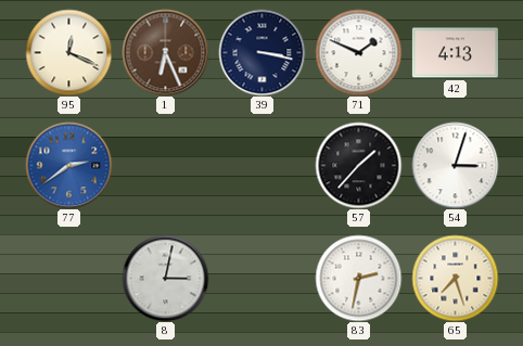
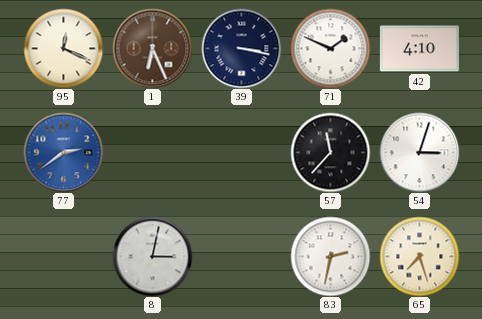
42: 4:13 -> 4:10 (419, 49)
57: 1:37 -> 11:37 (330, 152)
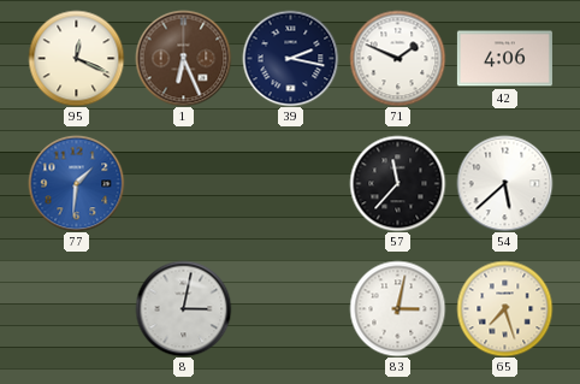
39: 3:17 -> 2:17 (290, 58)
42: 4:10 -> 4:06 (504, 59)
77: 2:39 -> 1:31 (76, 183)
54: 3:03 -> 5:38 (504, 183)
83: 2:32 -> 3:02 (397, 308)
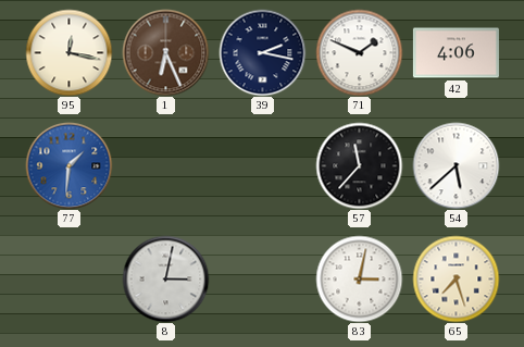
95: 12:19 -> 12:17 (68, 52)
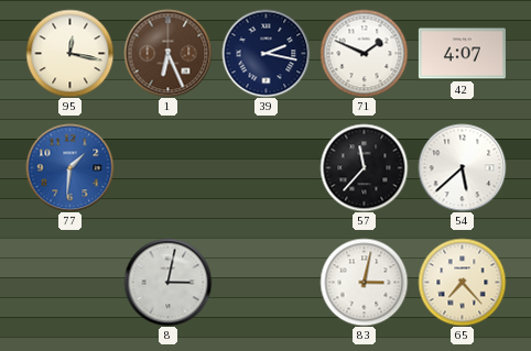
42: 4:06 -> 4:07 (462, 54)
65: 7:27 -> 7:23 (462, 282)
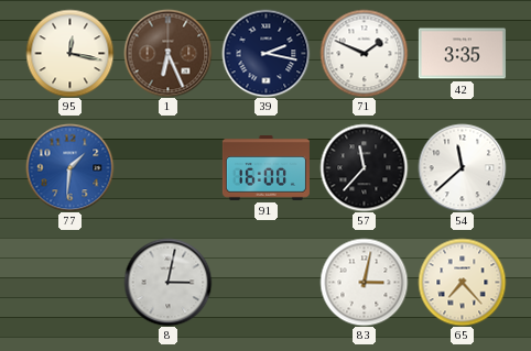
42: 4:07 -> 3:35 (462, 54)
91: none -> 16:00 (265, 168)
54: 5:38 -> 11:38 (462, 167)
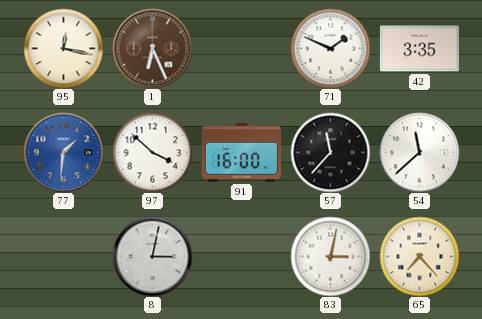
39: 2:17 -> none (265, 53)
97: none -> 3:52 (152, 152)
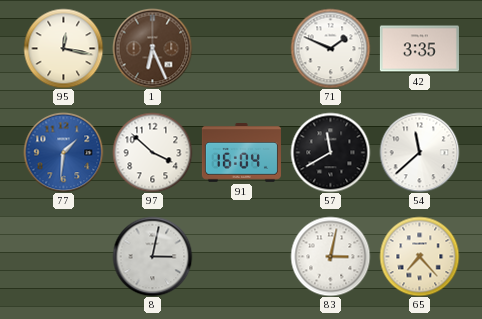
91: 16:00 -> 16:04 (241, 153)
57: 11:37 -> 11:40 (330, 152)
